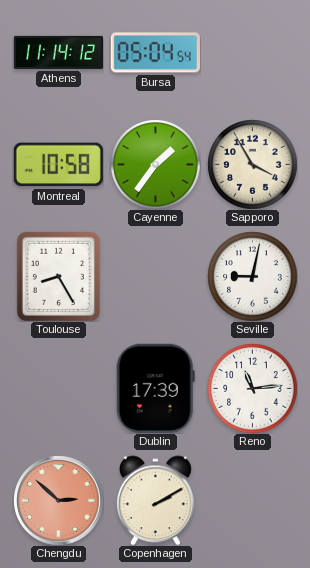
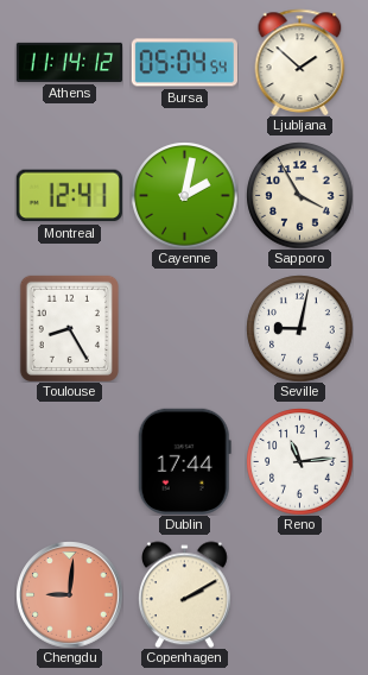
Ljubljana: none -> 1:52 (300, 62)
Montreal: 10:58 -> 12:41 (69, 196)
Cayenne: 1:36 -> 2:02 (184, 195)
Dublin: 17:39 -> 17:44 (184, 461)
Chengdu: 2:52 -> 9:01 (69, 594)
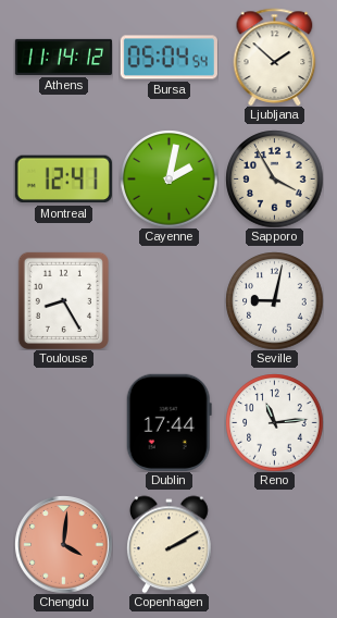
Chengdu: 9:01 -> 4:01 (63, 544)
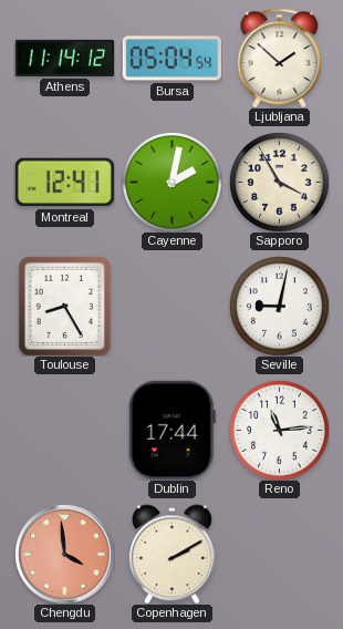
Chengdu: 4:01 -> 3:59 (64, 554)
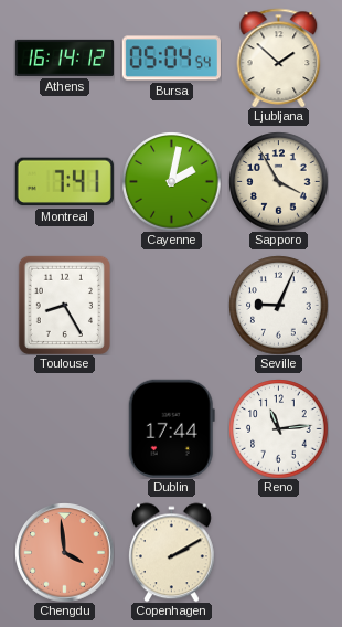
Athens: 11:14 -> 16:14 (64, 57)
Montreal: 12:41 -> 7:41 (64, 182)
Seville: 9:02 -> 9:04 (278, 305)
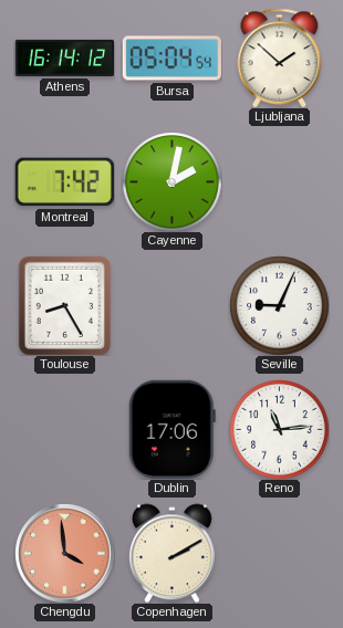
Montreal: 7:41 -> 7:42 (64, 182)
Sapporo: 3:55 -> none (278, 181)
Dublin: 17:44 -> 17:06 (171, 429)
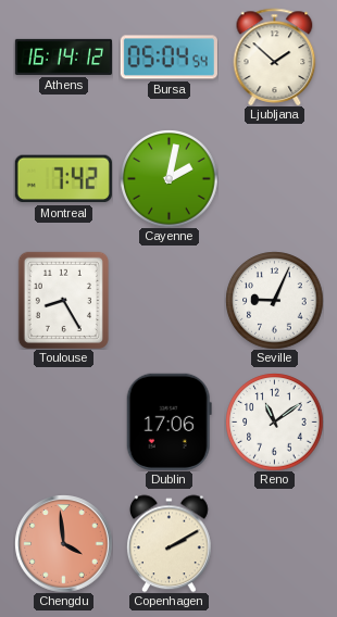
Reno: 11:14 -> 11:09 (274, 421)
